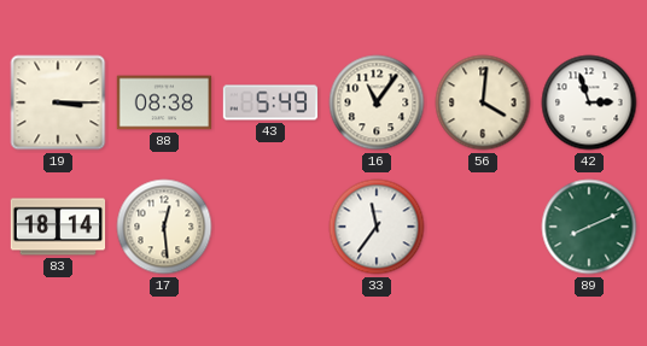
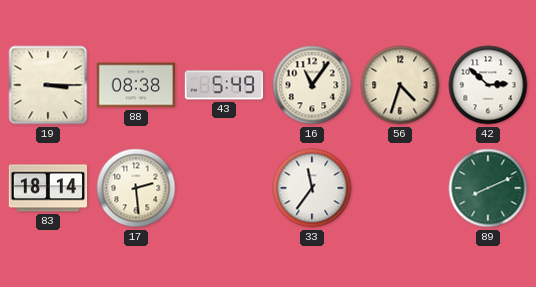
56: 4:01 -> 4:33 (400, 85)
42: 2:57 -> 2:52 (488, 85)
17: 12:29 -> 2:29 (136, 188)
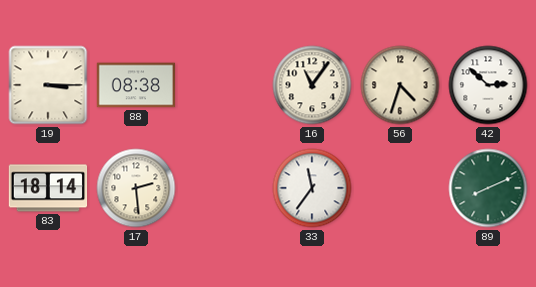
43: 5:49 -> none (224, 85)
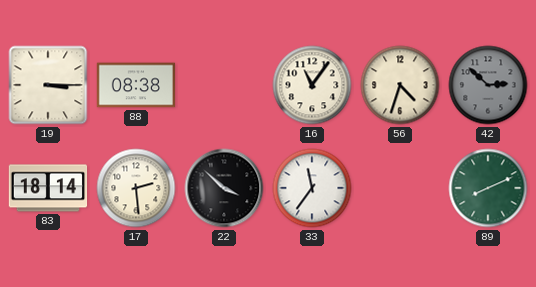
42 dial: white -> grey (488, 85)
22: none -> 3:52 (224, 188)
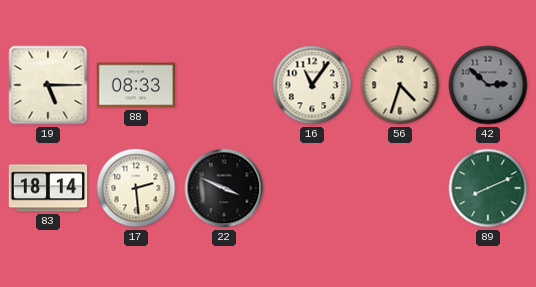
19: 3:15 -> 5:15 (48, 85)
88: 08:38 -> 08:33 (136, 85)
22: 3:52 -> 3:49 (224, 188)
33: 11:36 -> none (312, 188)
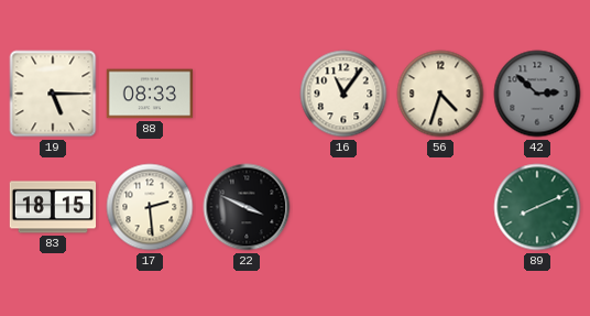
83: 18:14 -> 18:15 (53, 207)
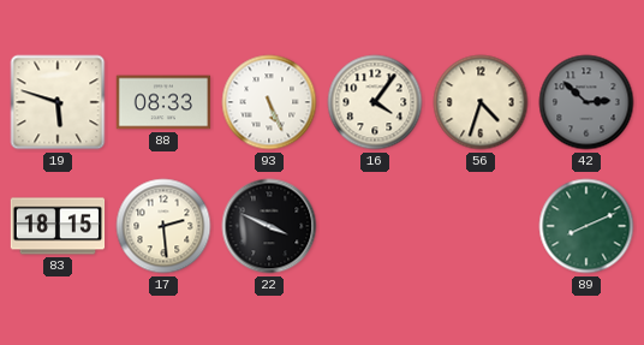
19: 5:15 -> 5:48 (58, 102)
93: none -> 5:26 (269, 102)
16: 11:06 -> 4:06 (375, 102)
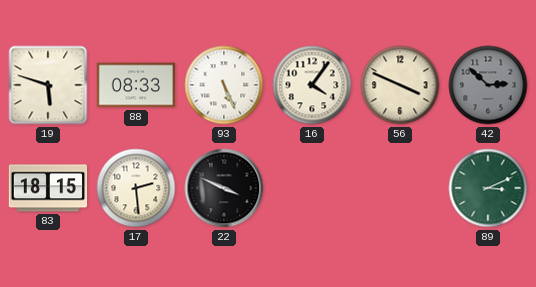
56: 4:33 -> 3:49 (400, 85)
89: 8:11 -> 3:11 (488, 188)
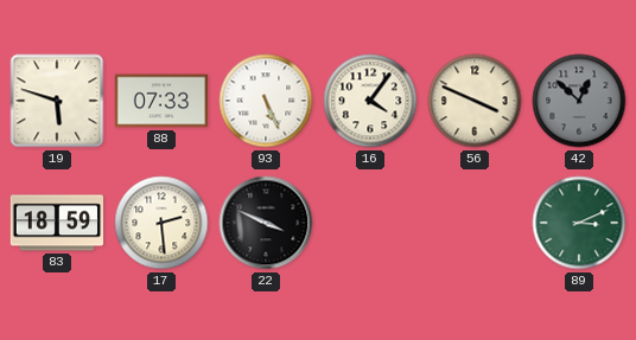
88: 08:33 -> 07:33 (161, 101)
42: 2:52 -> 12:52 (579, 101)
83: 18:15 -> 18:59 (57, 223)
